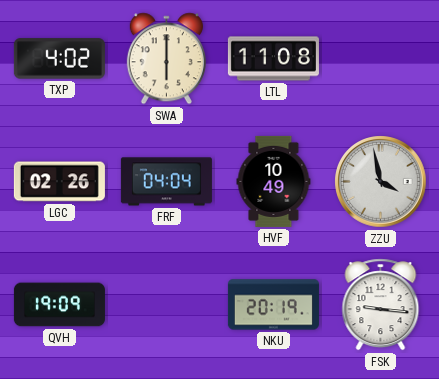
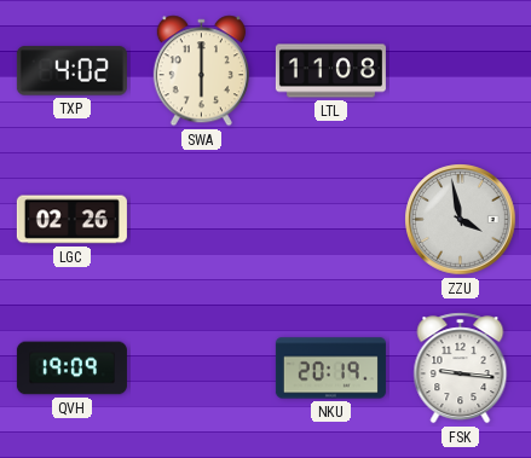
FRF: 04:04 -> none (166, 182)
HVF: 10:49 -> none (274, 181)
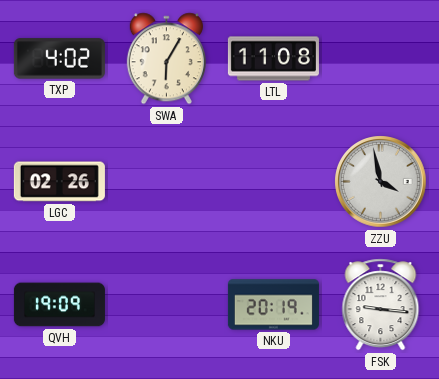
SWA: 6:00 -> 6:05 (166, 59)
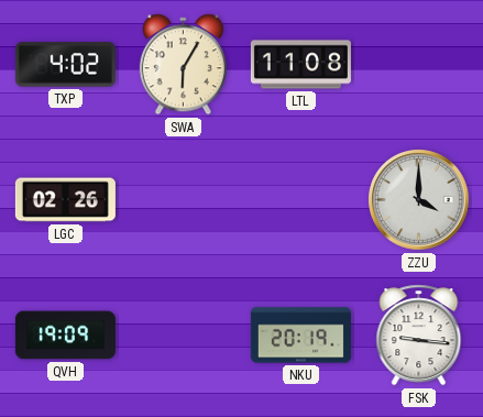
ZZU: 3:58 -> 4:00 (419, 200)
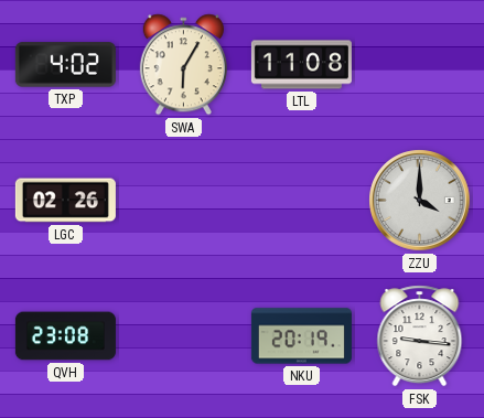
QVH: 19:09 -> 23:08 (65, 336)
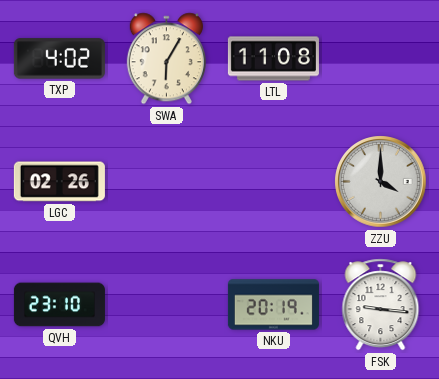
QVH: 23:08 -> 23:10 (59, 305)
